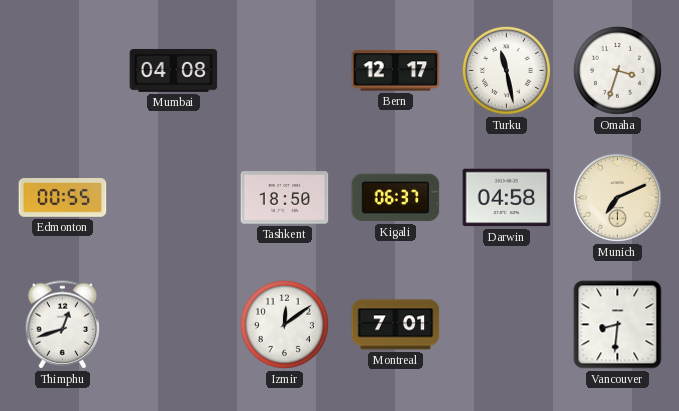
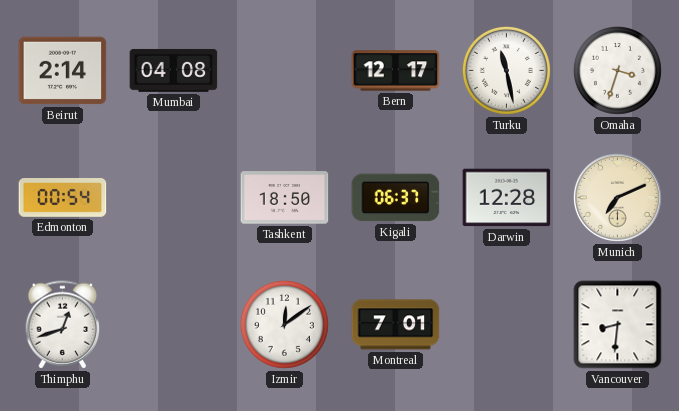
Beirut: none -> 2:14 (63, 71)
Edmonton: 00:55 -> 00:54 (63, 198)
Darwin: 04:58 -> 12:28 (507, 198)
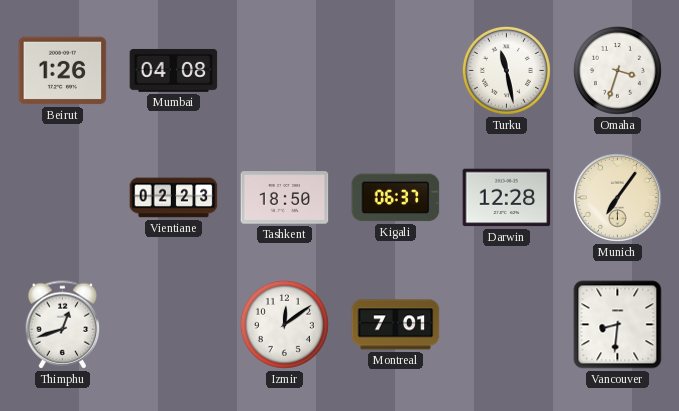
Beirut: 2:14 -> 1:26 (63, 71)
Bern: 12:17 -> none (396, 71)
Edmonton: 00:54 -> none (63, 198)
Vientiane: none -> 02:23 (174, 198)
Munich: 7:11 -> 7:06 (617, 197)
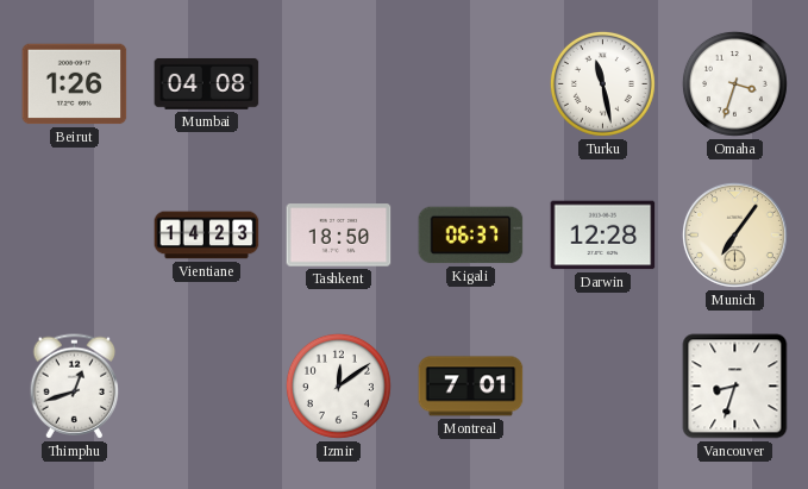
Vientiane: 02:23 -> 14:23 (207, 236)
Vancouver: 8:31 -> 8:33 (735, 387)
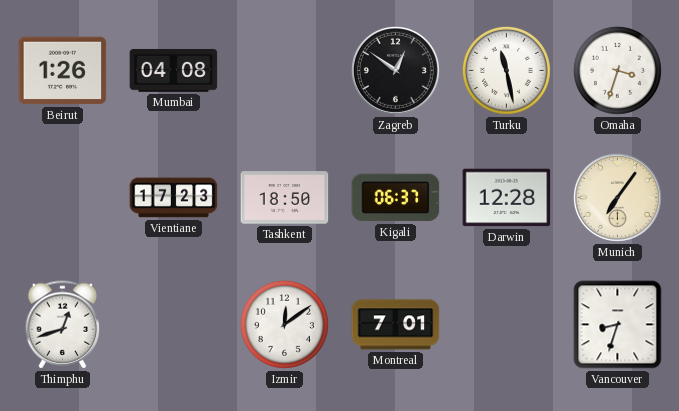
Zagreb: none -> 12:51 (395, 70)
Vientiane: 14:23 -> 17:23 (174, 198)
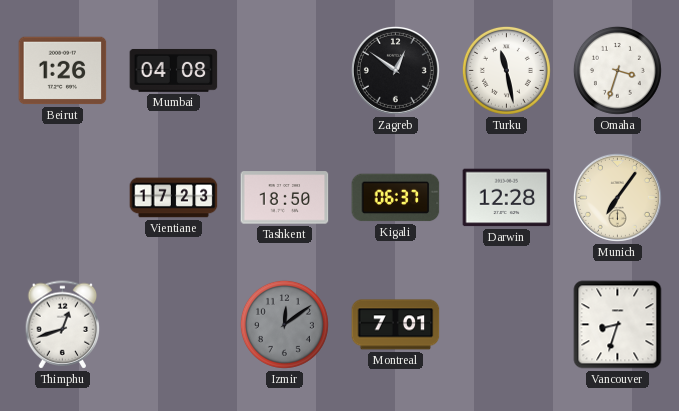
Izmir dial: white -> grey (284, 324)
